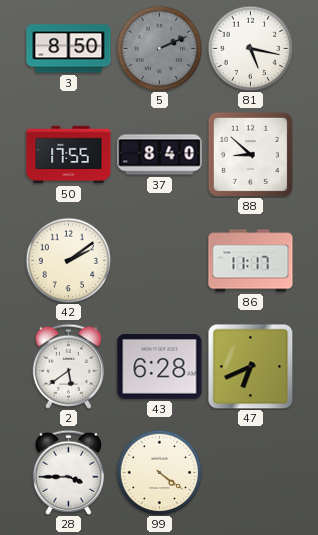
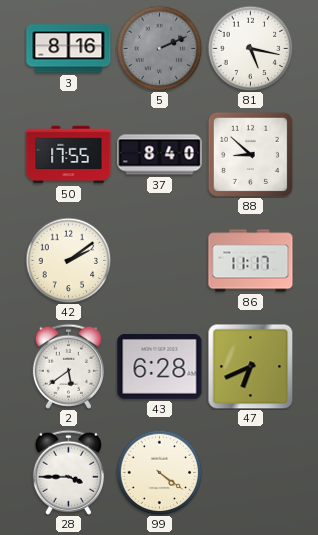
3: 8:50 -> 8:16 (69, 49)
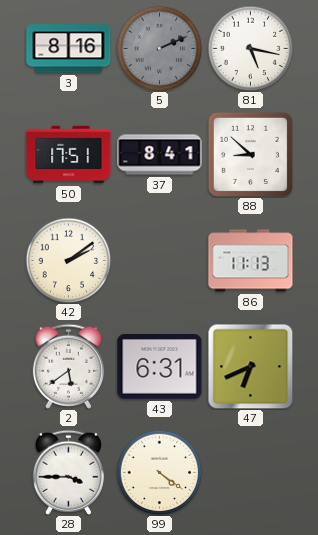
50: 17:55 -> 17:51 (69, 155)
37: 8:40 -> 8:41 (160, 155)
86: 11:17 -> 11:13 (251, 261)
43: 6:28 -> 6:31 (160, 367)
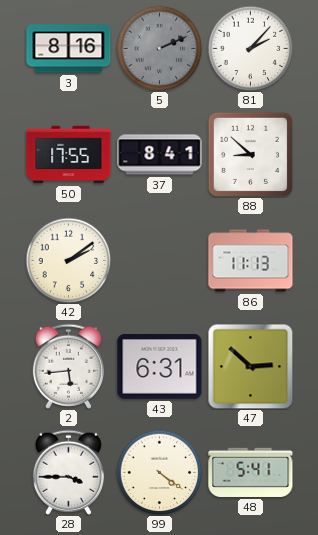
81: 5:17 -> 2:07 (250, 48)
50: 17:51 -> 17:55 (69, 155)
2: 5:39 -> 5:44 (68, 366)
47: 6:41 -> 2:52 (250, 366)
48: none -> 5:41 (251, 472)
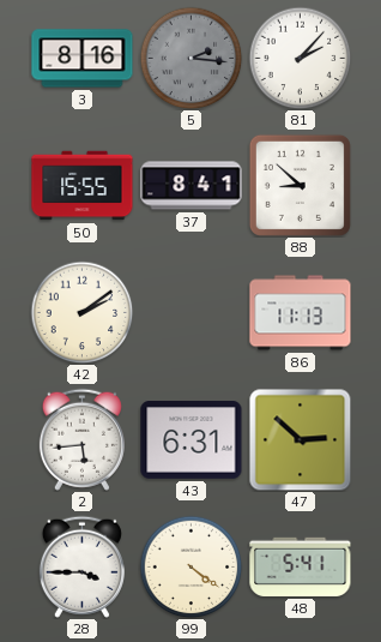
5: 2:11 -> 2:16 (190, 58)
50: 17:55 -> 15:55 (83, 186)
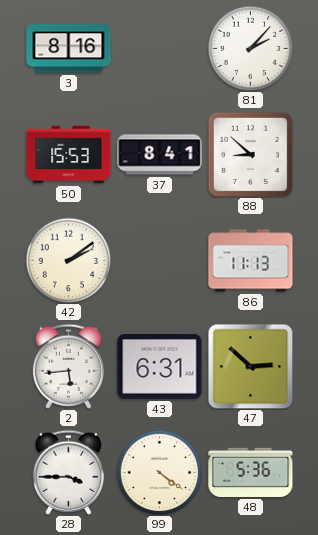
5: 2:16 -> none (190, 58)
50: 15:55 -> 15:53 (69, 155)
48: 5:41 -> 5:36 (251, 472)
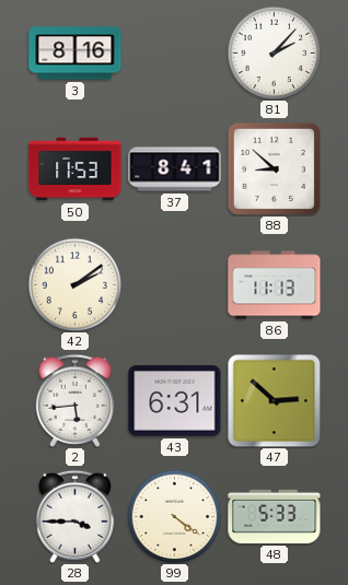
50: 15:53 -> 11:53 (76, 169)
48: 5:36 -> 5:33 (275, 516)
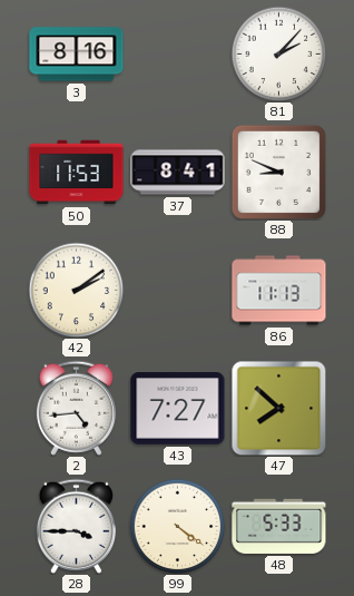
88: 8:52 -> 8:49 (278, 172)
2: 5:44 -> 4:44 (76, 408)
43: 6:31 -> 7:27 (178, 409)
47: 2:52 -> 7:52 (278, 408)
